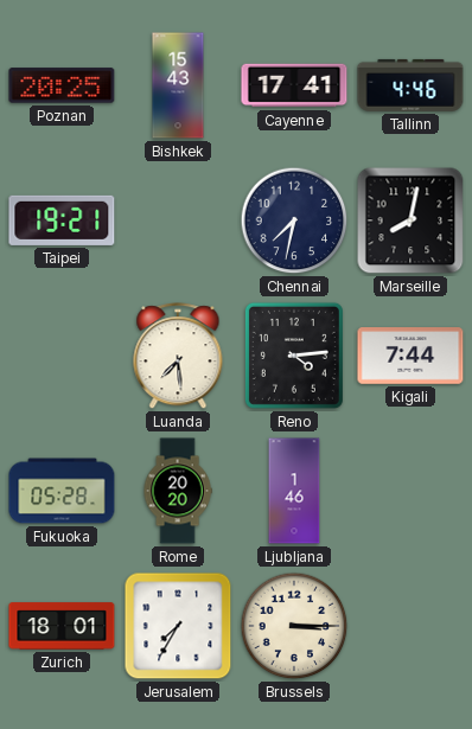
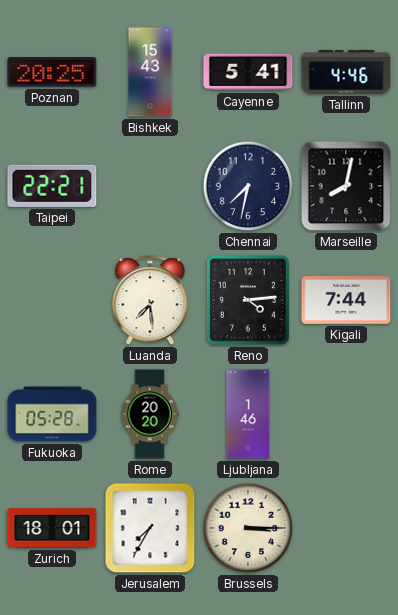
Cayenne: 17:41 -> 5:41 (248, 72)
Taipei: 19:21 -> 22:21 (52, 186)
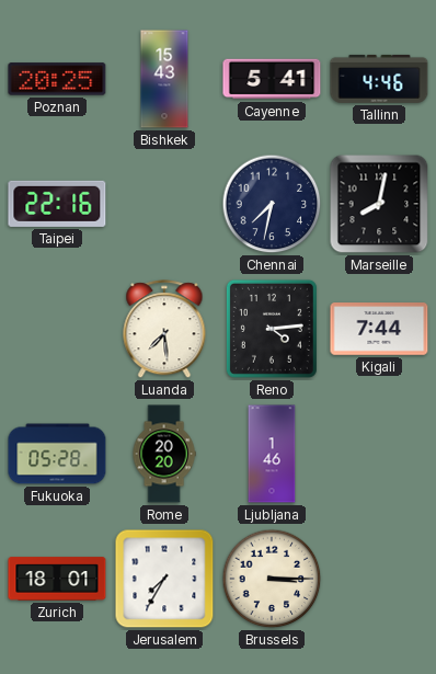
Taipei: 22:21 -> 22:16 (57, 204)
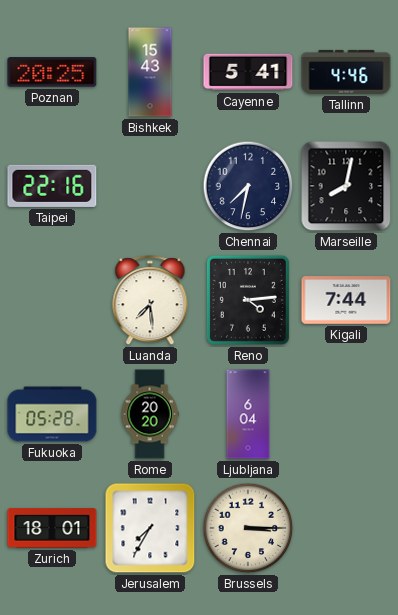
Ljubljana: 1:46 -> 6:04 (248, 414)
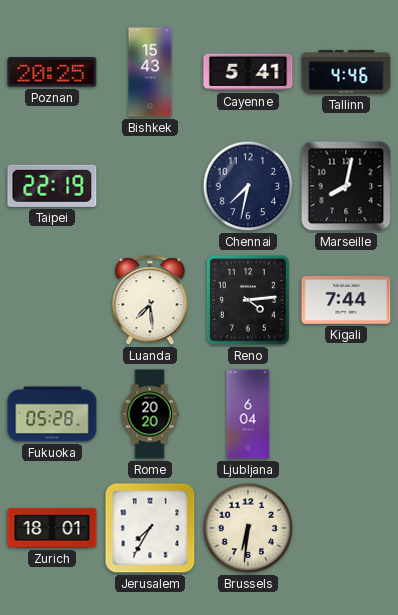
Taipei: 22:16 -> 22:19 (52, 186)
Brussels: 3:15 -> 6:31 (248, 528)
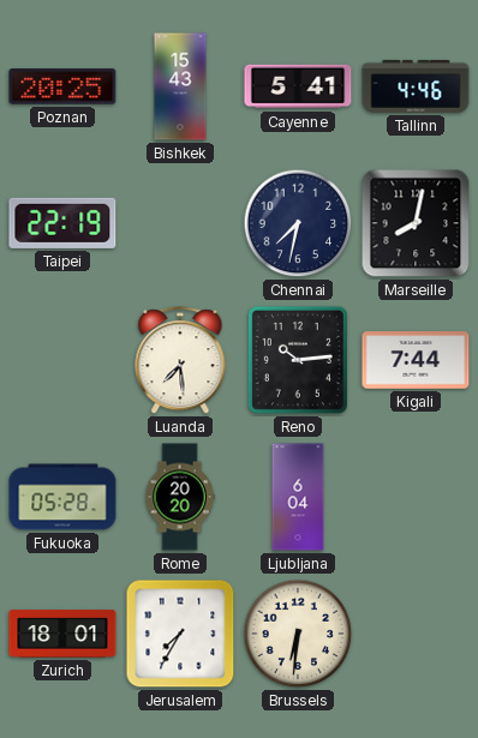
Reno: 4:14 -> 10:14 (298, 360)
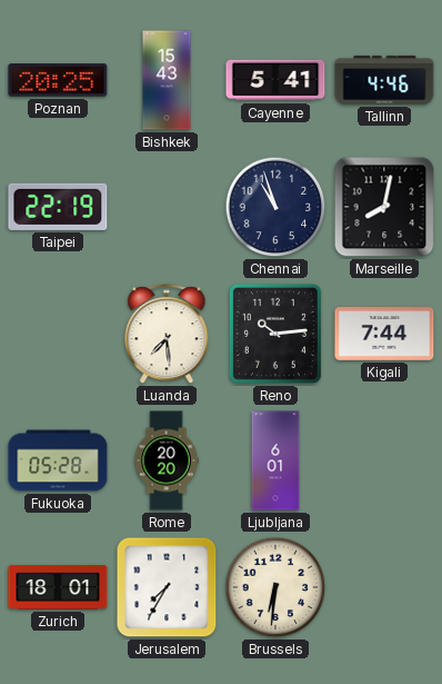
Chennai: 7:32 -> 10:57 (275, 207)
Ljubljana: 6:04 -> 6:01 (275, 460)
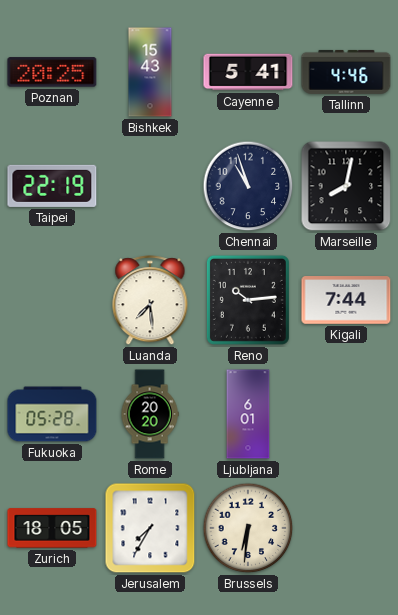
Zurich: 18:01 -> 18:05 (52, 528)
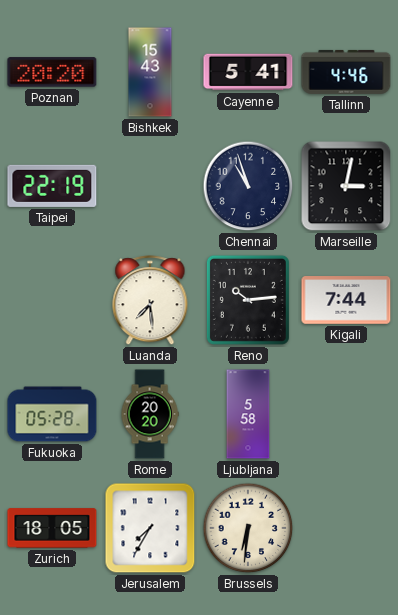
Poznan: 20:25 -> 20:20 (52, 72)
Marseille: 8:02 -> 3:02 (346, 186)
Ljubljana: 6:01 -> 5:58 (248, 414)
